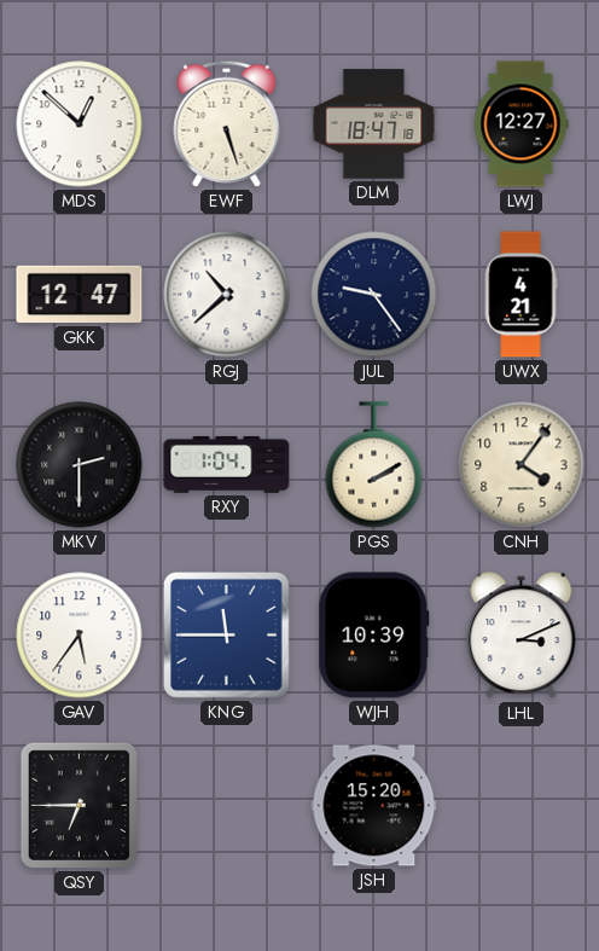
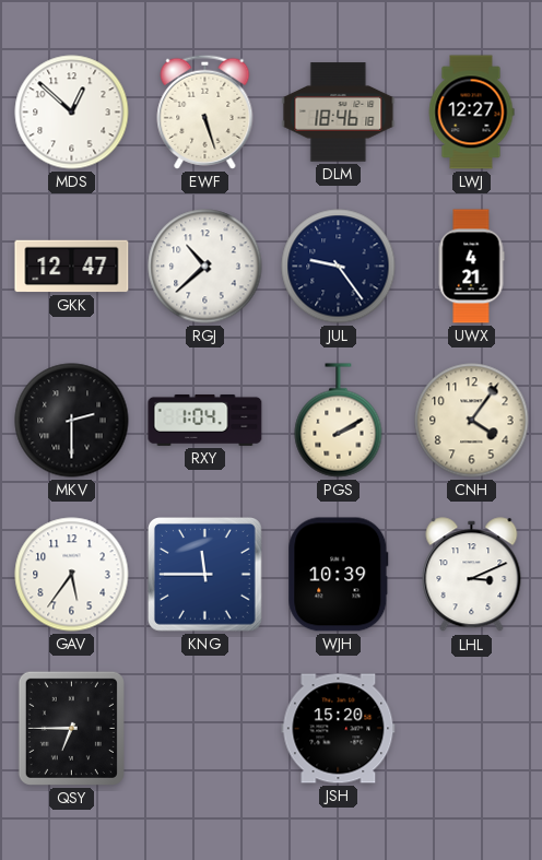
DLM: 18:47 -> 18:46 (339, 113)
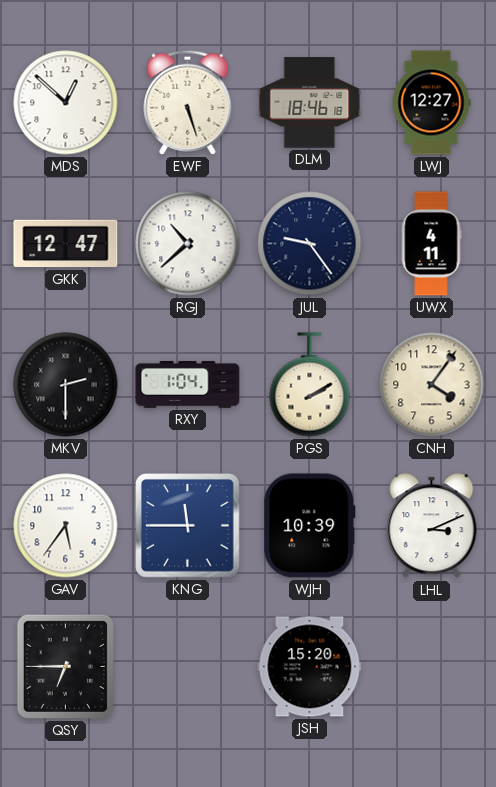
UWX: 4:21 -> 4:11 (431, 244)
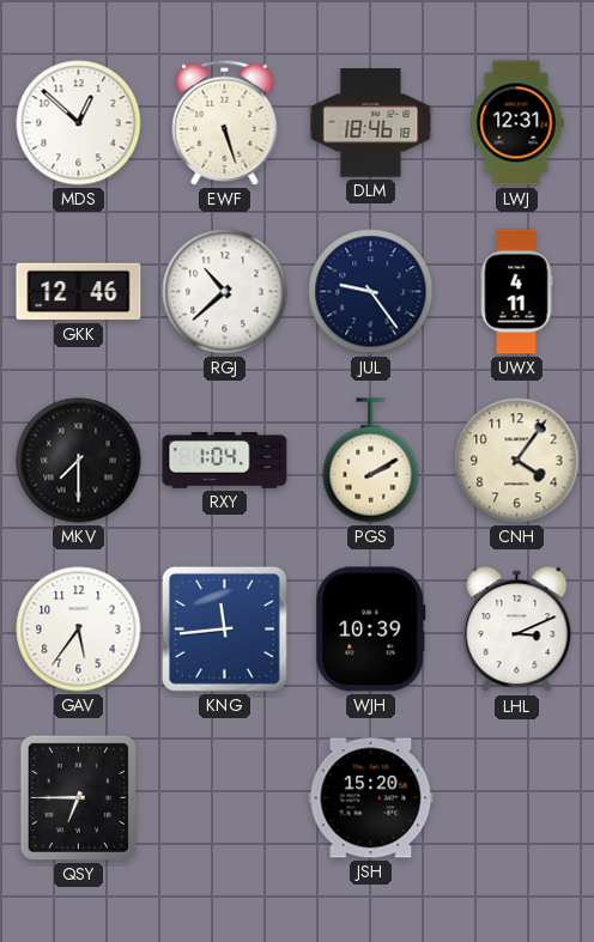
LWJ: 12:27 -> 12:31 (516, 123)
GKK: 12:47 -> 12:46 (79, 292)
MKV: 2:30 -> 7:30 (79, 461)
KNG: 11:45 -> 11:44 (225, 630)
